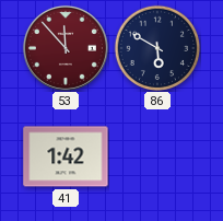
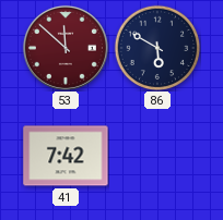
53: 11:53 -> 11:52 (66, 48)
41: 1:42 -> 7:42 (66, 156)
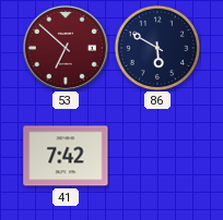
53: 11:52 -> 6:52 (66, 48)
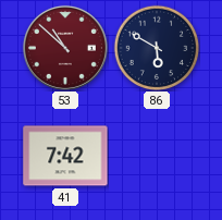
53: 6:52 -> 10:52 (65, 48)
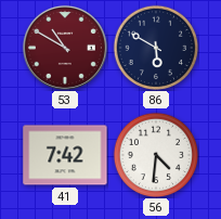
53: 10:52 -> 10:50 (65, 48)
56: none -> 4:31 (156, 155)
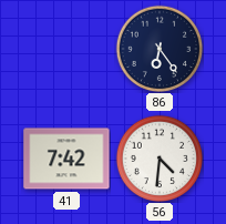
53: 10:50 -> none (65, 48)
86: 5:50 -> 6:24 (160, 49)
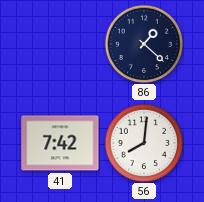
86: 6:24 -> 1:22 (144, 44)
56: 4:31 -> 8:01 (144, 143)
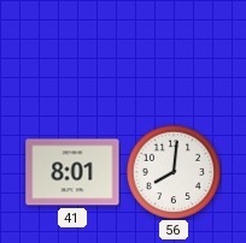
86: 1:22 -> none (144, 44)
41: 7:42 -> 8:01 (72, 172)
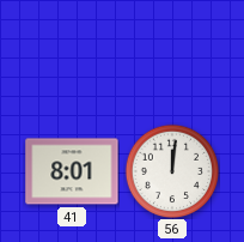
56: 8:01 -> 12:01 (172, 171)
